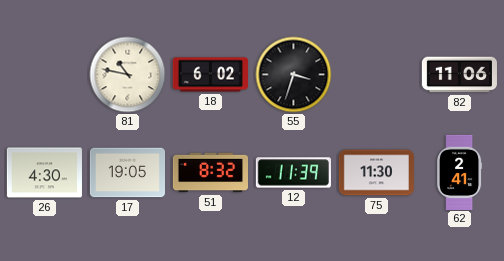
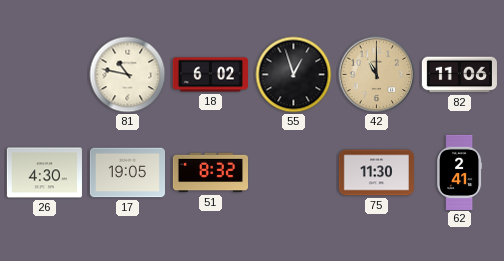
55: 3:33 -> 12:57 (294, 75)
42: none -> 11:00 (377, 75)
12: 11:39 -> none (293, 173)
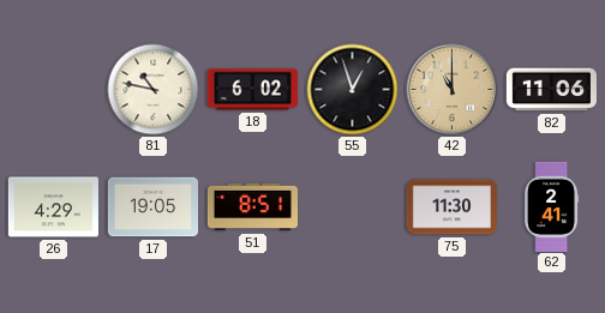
26: 4:30 -> 4:29 (53, 207)
51: 8:32 -> 8:51 (252, 207)
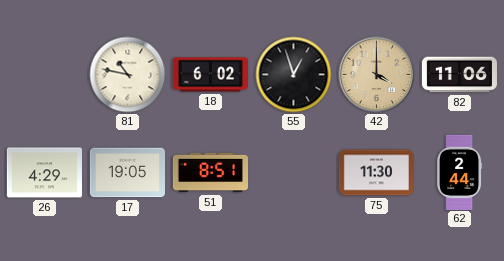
42: 11:00 -> 4:00 (377, 75)
62: 2:41 -> 2:44 (460, 172)
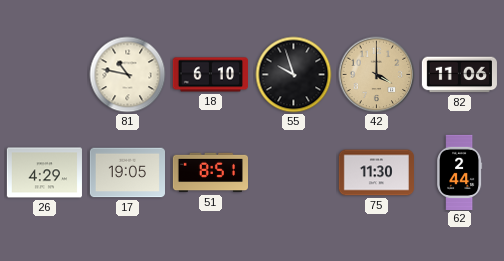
18: 6:02 -> 6:10 (210, 75)
55: 12:57 -> 9:57 (294, 75)
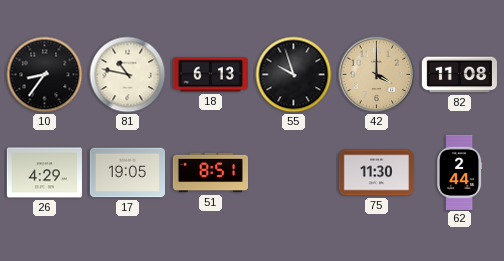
10: none -> 8:36 (45, 75)
18: 6:10 -> 6:13 (210, 75)
82: 11:06 -> 11:08 (459, 75)
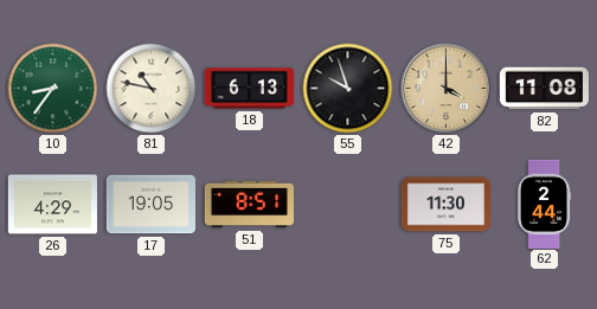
10 dial: black -> green (53, 89)
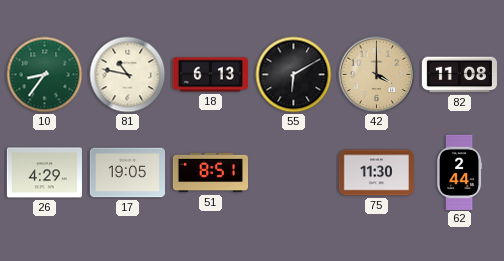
55: 9:57 -> 6:10 (294, 75)
